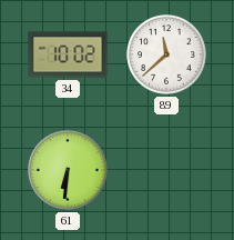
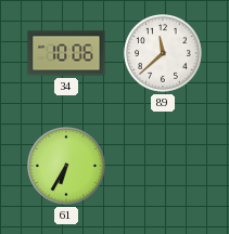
34: 10:02 -> 10:06 (66, 53)
61: 6:31 -> 6:35 (66, 166)
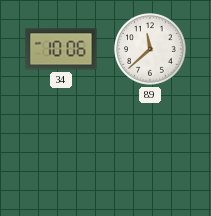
61: 6:35 -> none (66, 166)
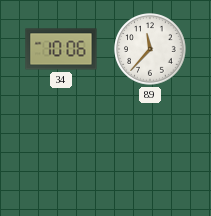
89: 11:38 -> 11:37 (150, 49)
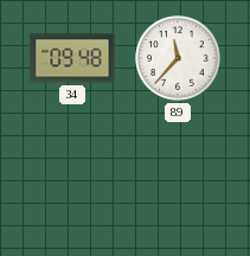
34: 10:06 -> 09:48 (72, 58)
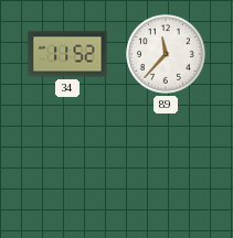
34: 09:48 -> 11:52 (67, 54)
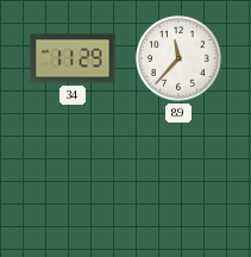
34: 11:52 -> 11:29 (73, 58)
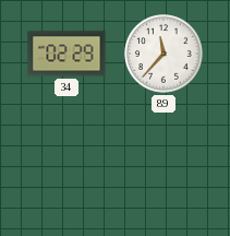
34: 11:29 -> 02:29 (66, 54)
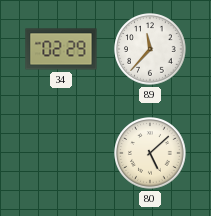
80: none -> 5:08 (150, 153)
